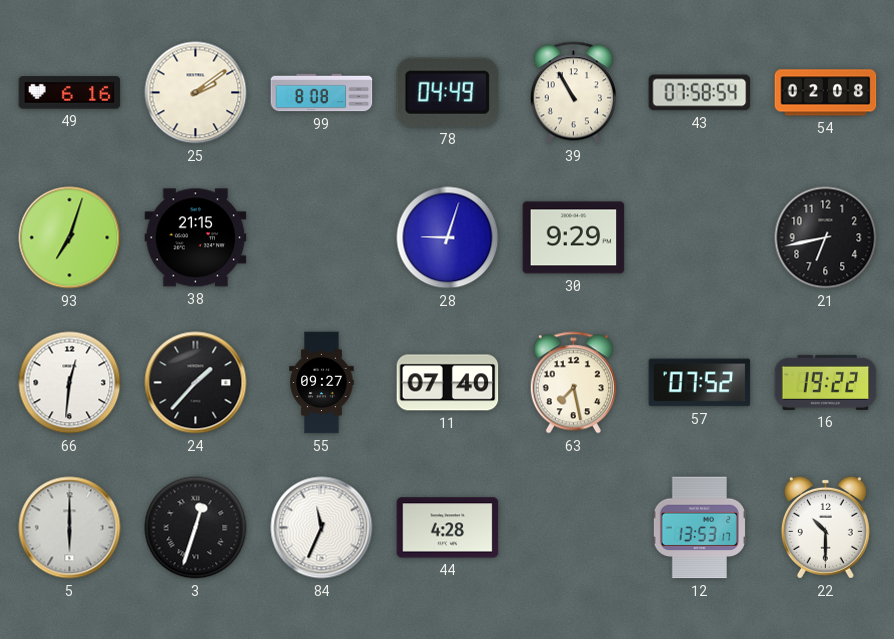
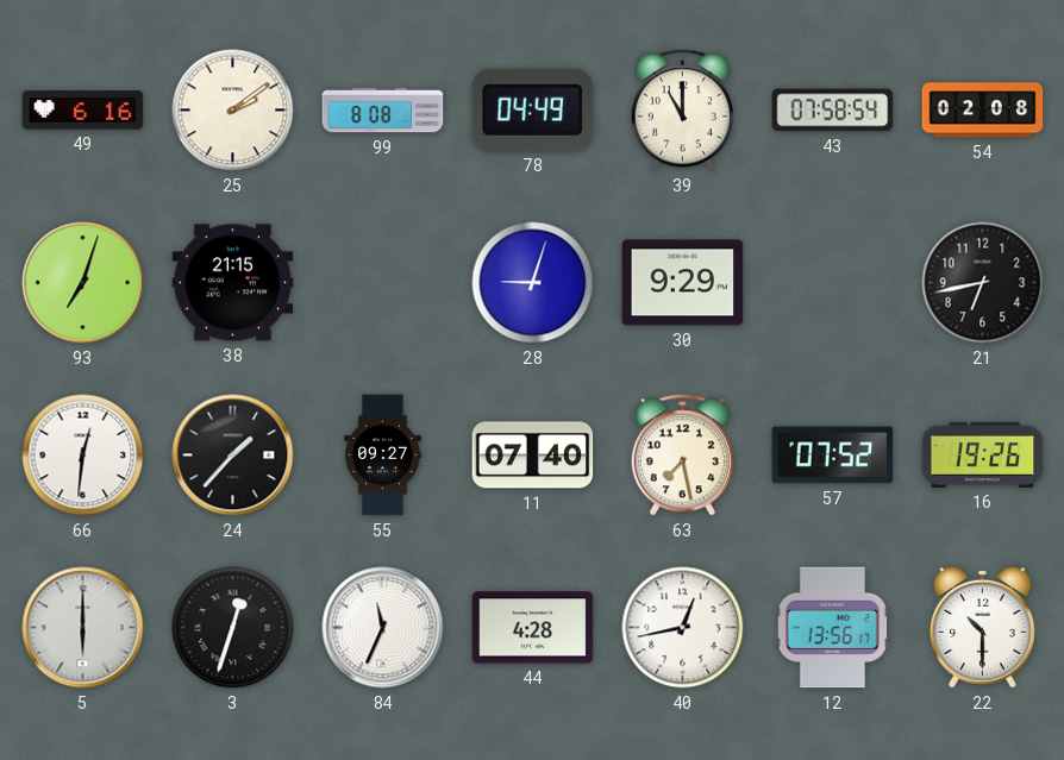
39: 10:55 -> 11:00 (682, 111)
16: 19:22 -> 19:26 (983, 454)
40: none -> 12:43 (683, 628)
12: 13:53 -> 13:56 (832, 628)
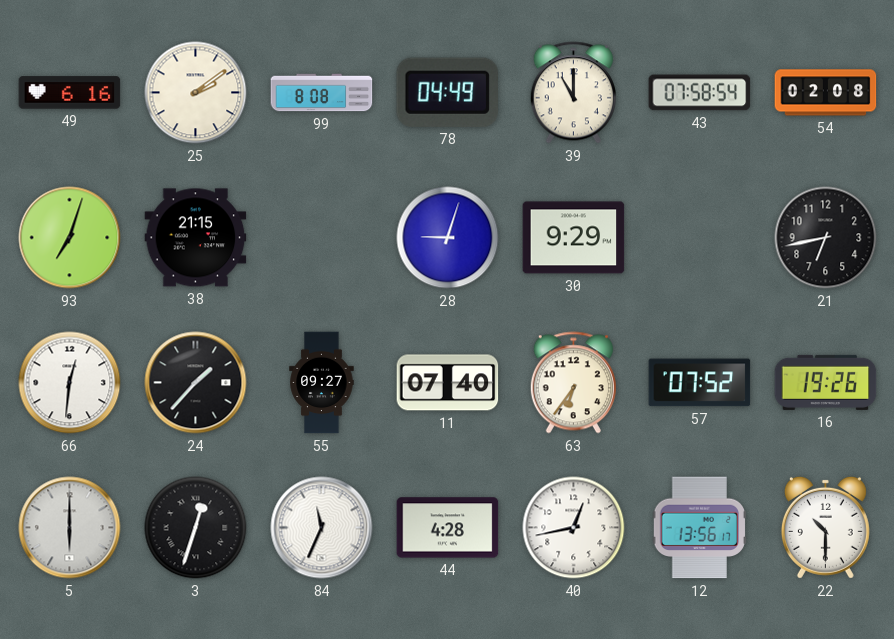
63: 7:28 -> 6:36 (573, 383)
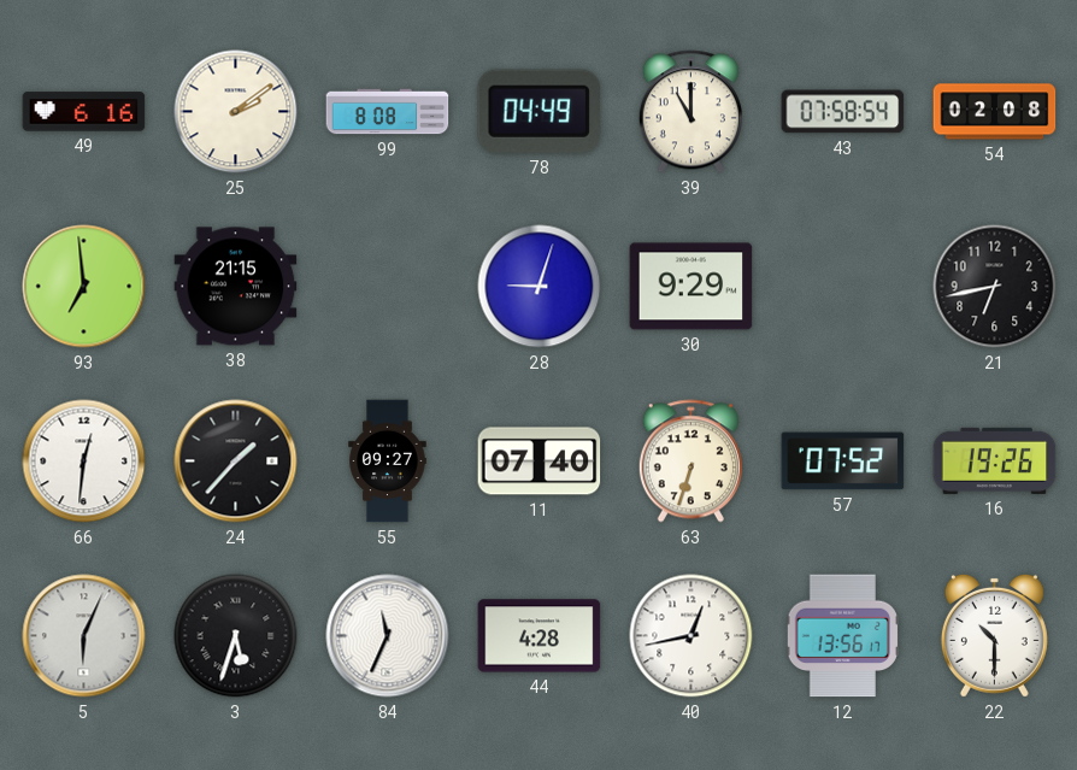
93: 7:03 -> 6:59 (84, 287)
63: 6:36 -> 6:33 (690, 462)
5: 6:00 -> 6:04 (84, 636)
3: 12:33 -> 5:33 (236, 636)
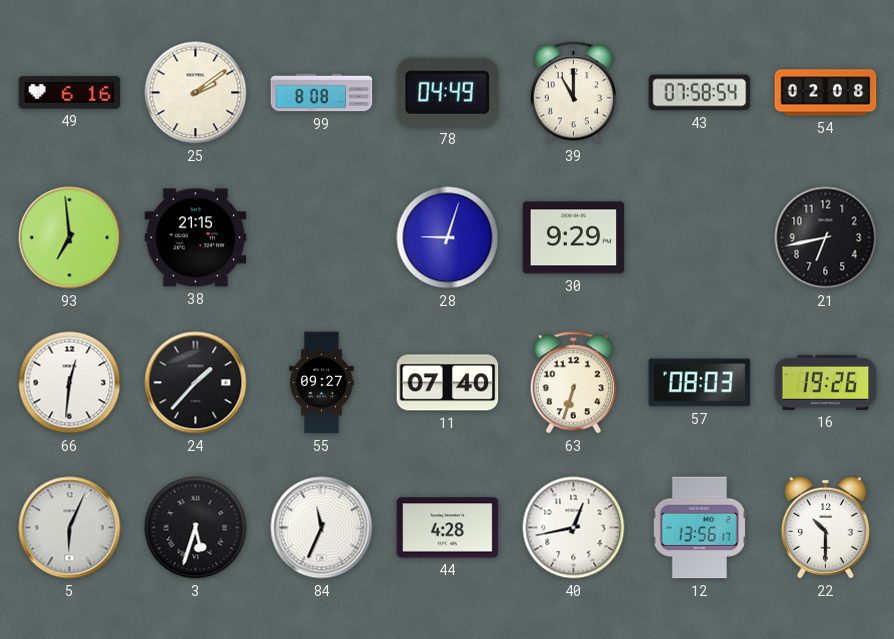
57: 07:52 -> 08:03 (700, 383)
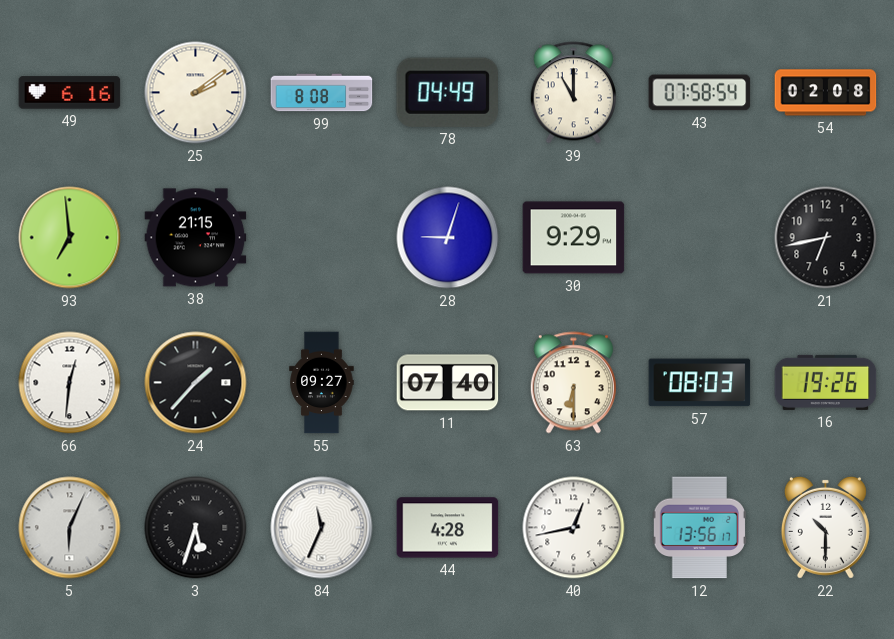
63: 6:33 -> 6:30 (573, 383)
